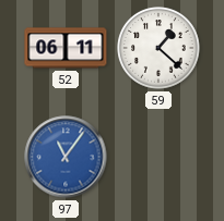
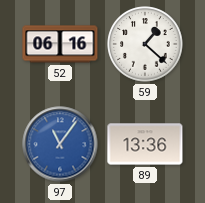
52: 06:11 -> 06:16 (60, 44)
89: none -> 13:36 (145, 144)
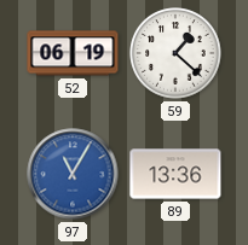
52: 06:16 -> 06:19 (73, 53)
97: 11:06 -> 11:05 (73, 174)
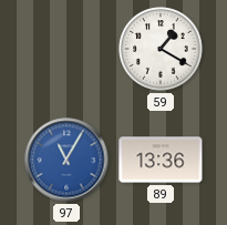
52: 06:19 -> none (73, 53)
59: 1:22 -> 1:20 (161, 49)
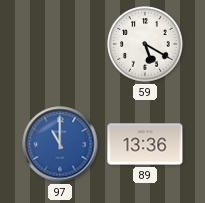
59: 1:20 -> 5:20 (145, 44)
97: 11:05 -> 11:00 (60, 144)
